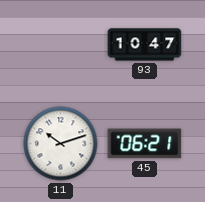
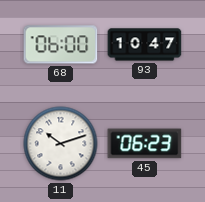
68: none -> 06:00 (61, 45)
45: 06:21 -> 06:23 (145, 144)
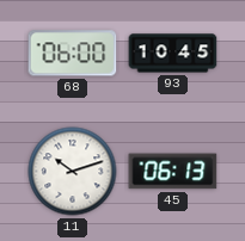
93: 10:47 -> 10:45 (173, 54)
45: 06:23 -> 06:13 (173, 172)
